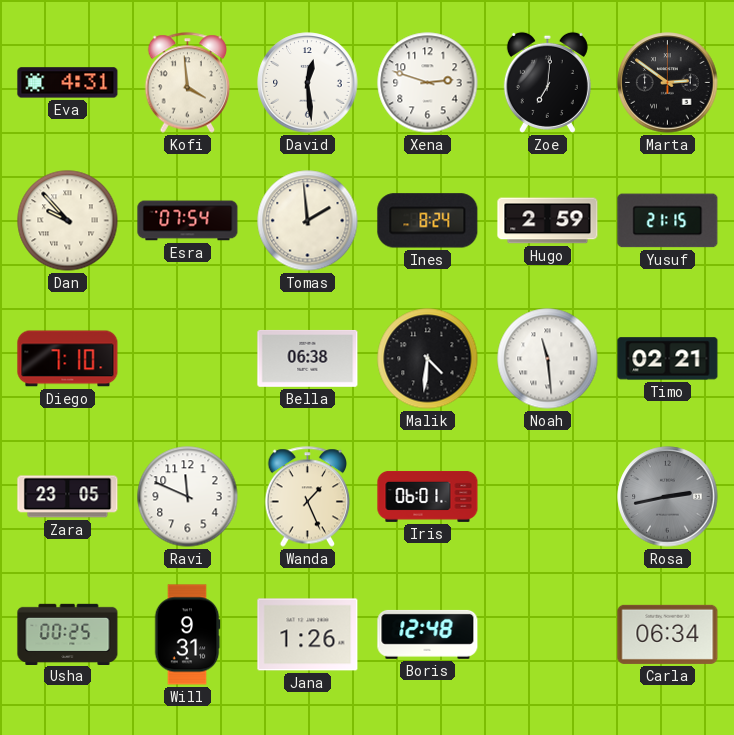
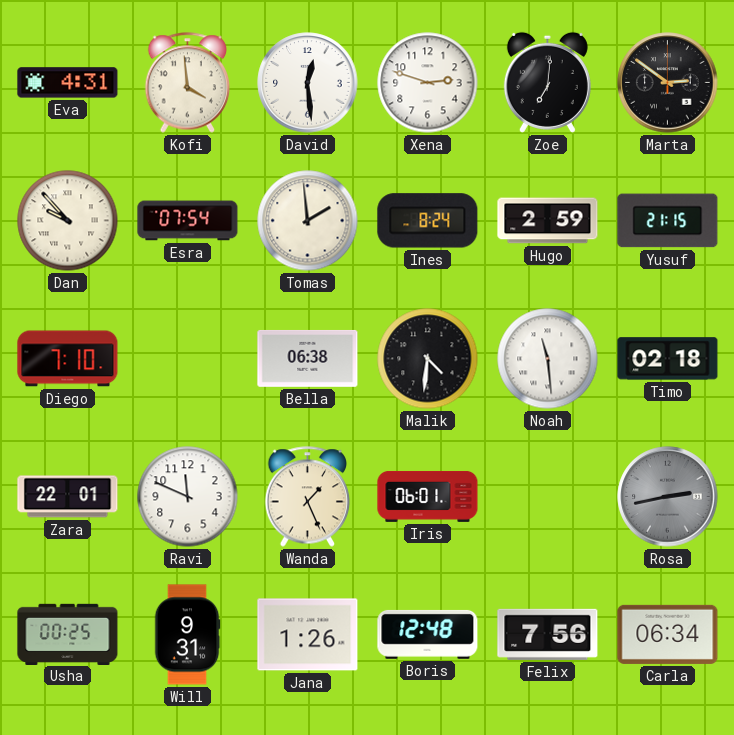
Timo: 02:21 -> 02:18 (668, 359)
Zara: 23:05 -> 22:01 (68, 497)
Felix: none -> 7:56 (548, 634)
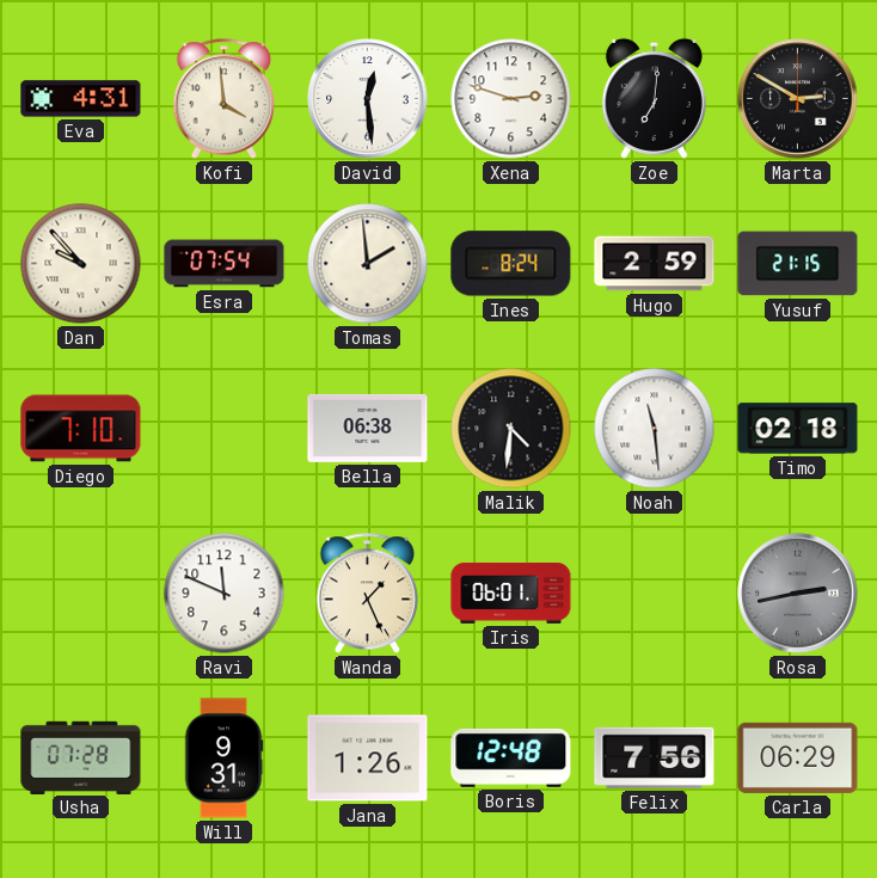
Marta: 2:51 -> 2:50 (798, 99)
Zara: 22:01 -> none (68, 497)
Usha: 00:25 -> 07:28 (81, 757)
Carla: 06:34 -> 06:29 (798, 757)
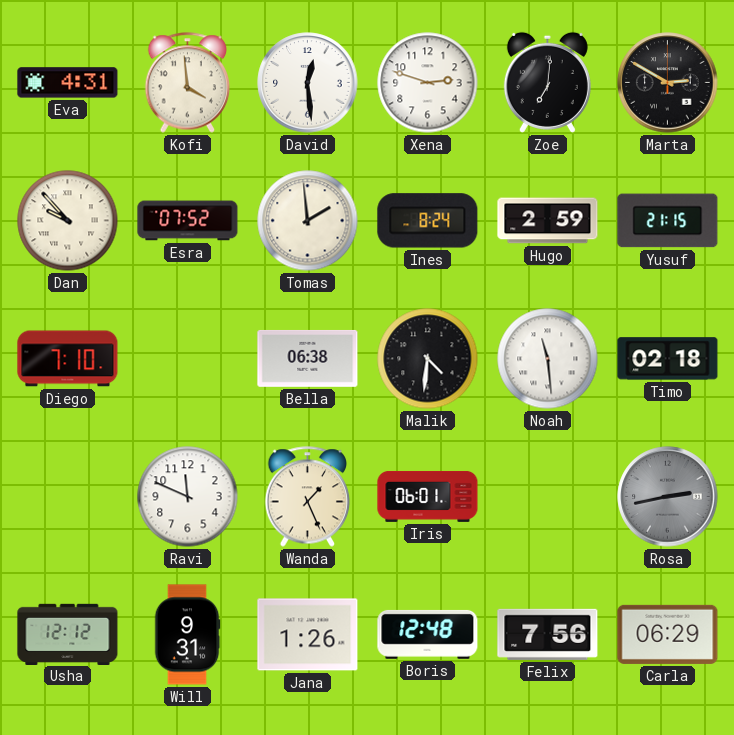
Esra: 07:54 -> 07:52 (188, 221)
Usha: 07:28 -> 12:12 (68, 634)
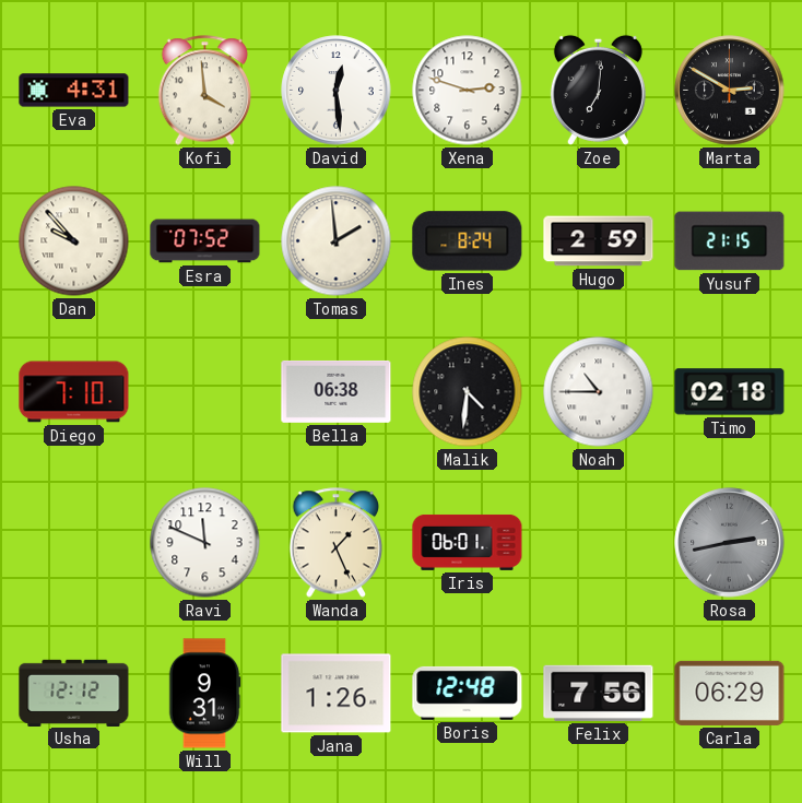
Noah: 11:29 -> 10:45 (599, 392)
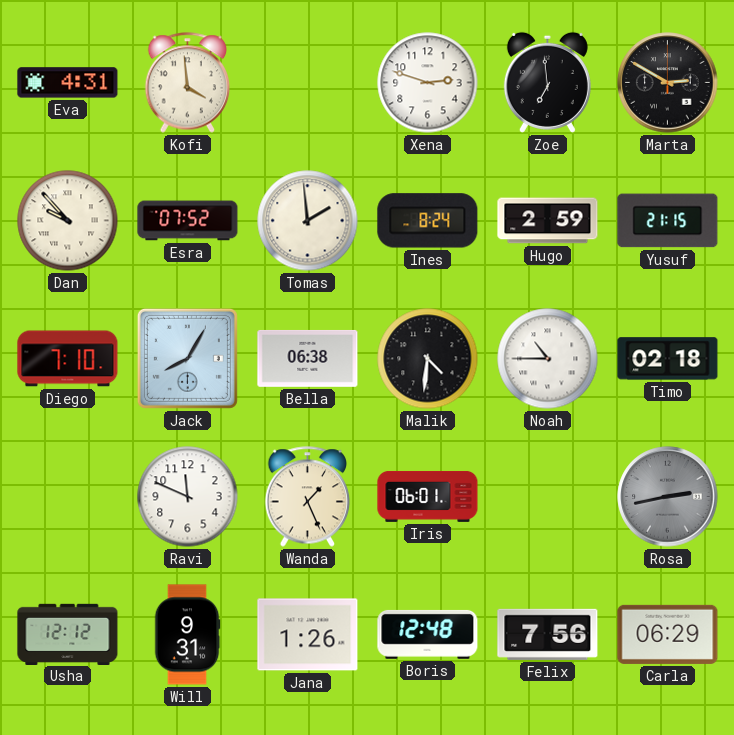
David: 12:29 -> none (337, 91)
Zoe: 7:01 -> 6:59 (547, 82)
Jack: none -> 8:05 (187, 358)
